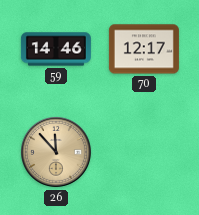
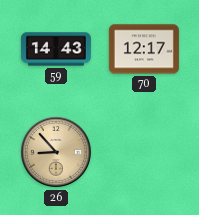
59: 14:46 -> 14:43 (56, 49)
26: 11:53 -> 8:53 (56, 152)
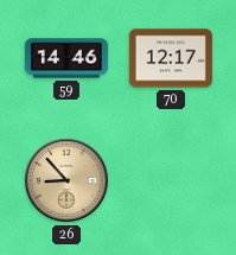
59: 14:43 -> 14:46 (66, 58)
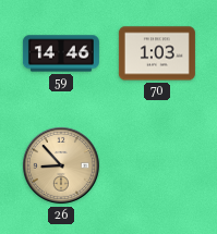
70: 12:17 -> 1:03 (157, 53)
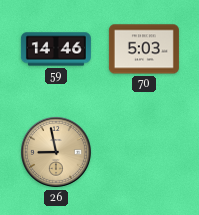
70: 1:03 -> 5:03 (144, 49)
26: 8:53 -> 8:58 (56, 152)
